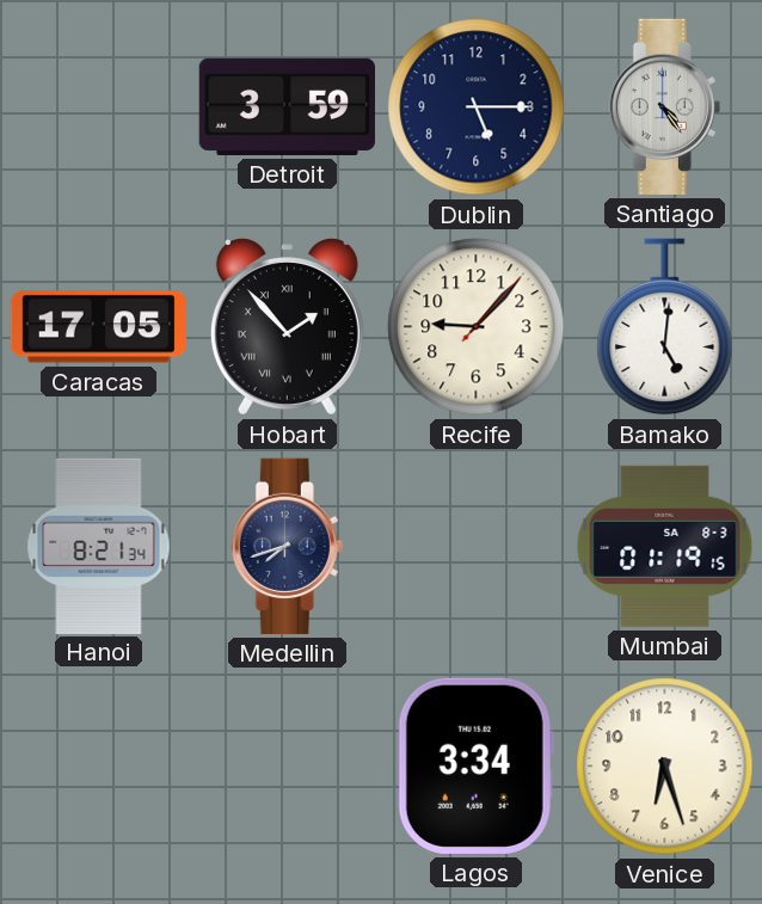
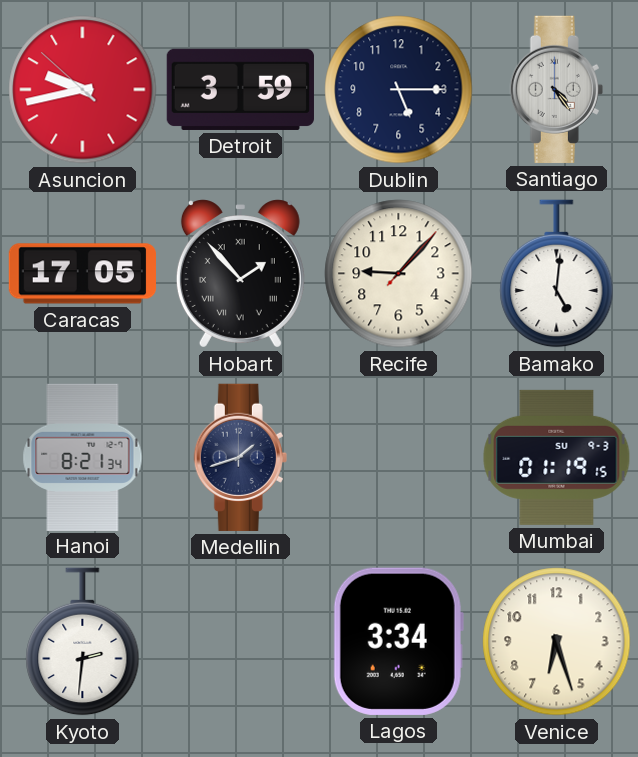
Asuncion: none -> 9:42 (83, 90)
Medellin: 7:42 -> 1:42 (240, 457)
Mumbai date: SA 8-3 -> SU 9-3 (557, 457)
Kyoto: none -> 2:31 (83, 642)
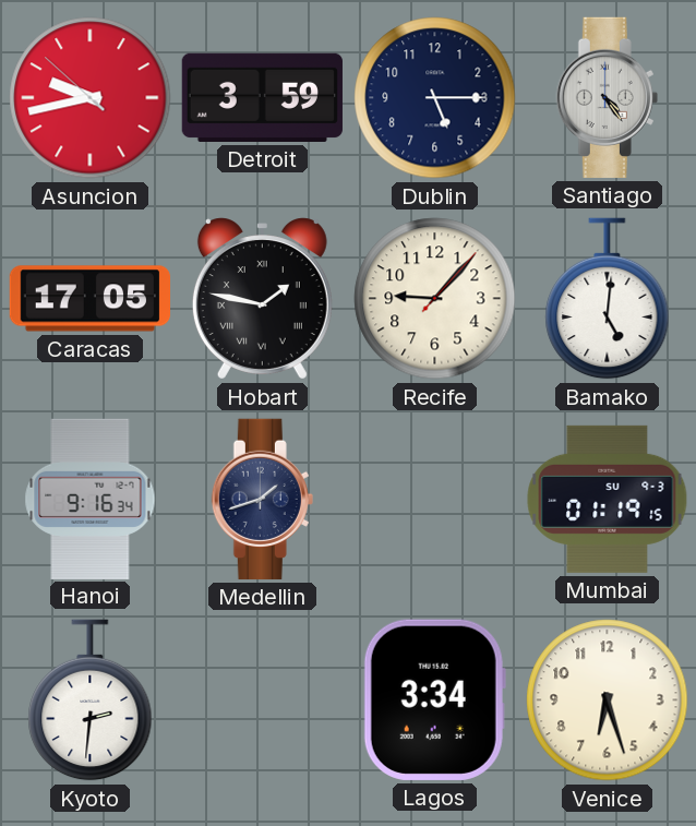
Hobart: 1:53 -> 1:47 (262, 299)
Hanoi: 8:21 -> 9:16 (91, 499)
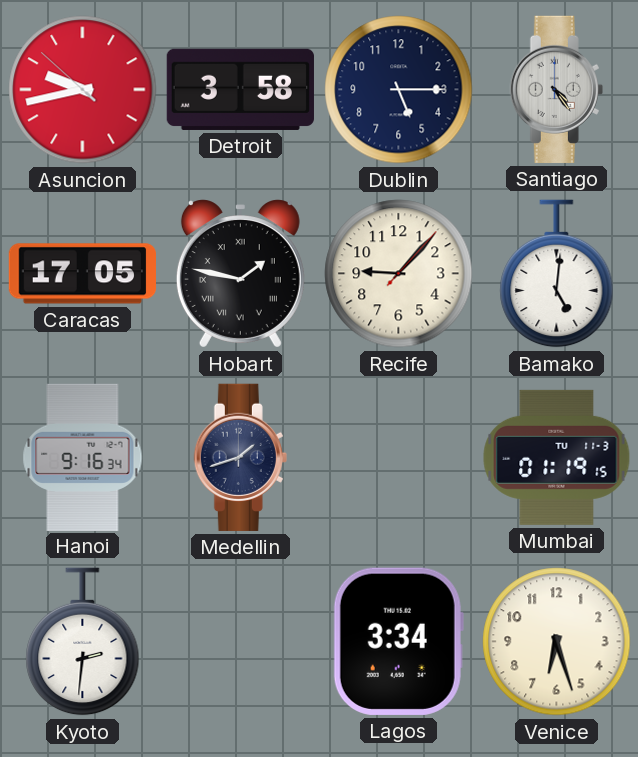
Detroit: 3:59 -> 3:58 (240, 89)
Mumbai date: SU 9-3 -> TU 11-3 (557, 457)
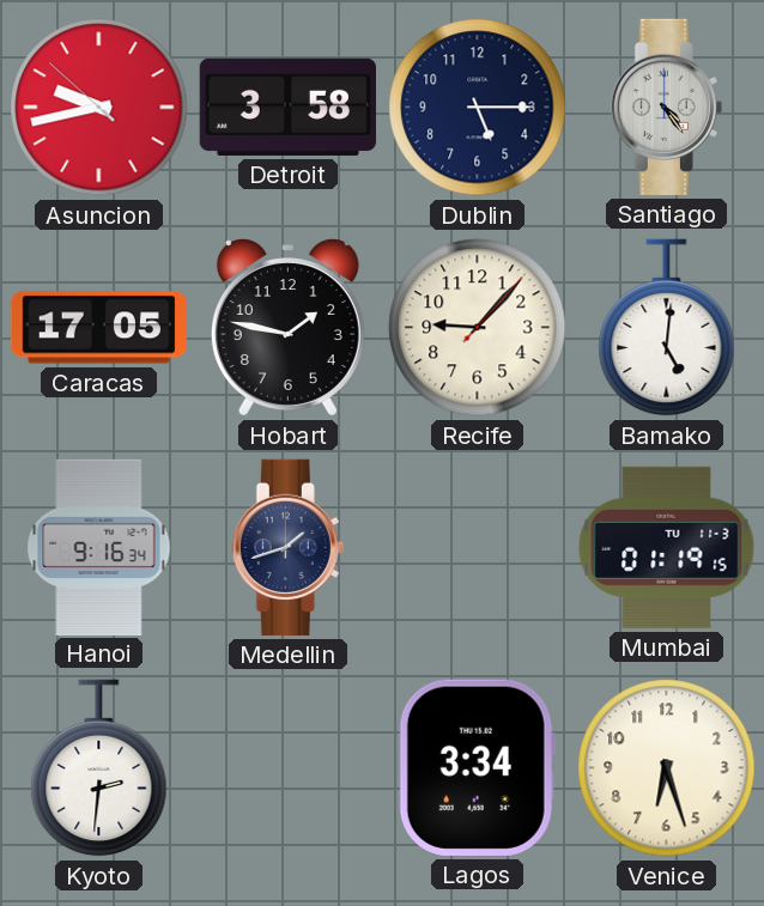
Hobart numerals: Roman -> Arabic (287, 328)
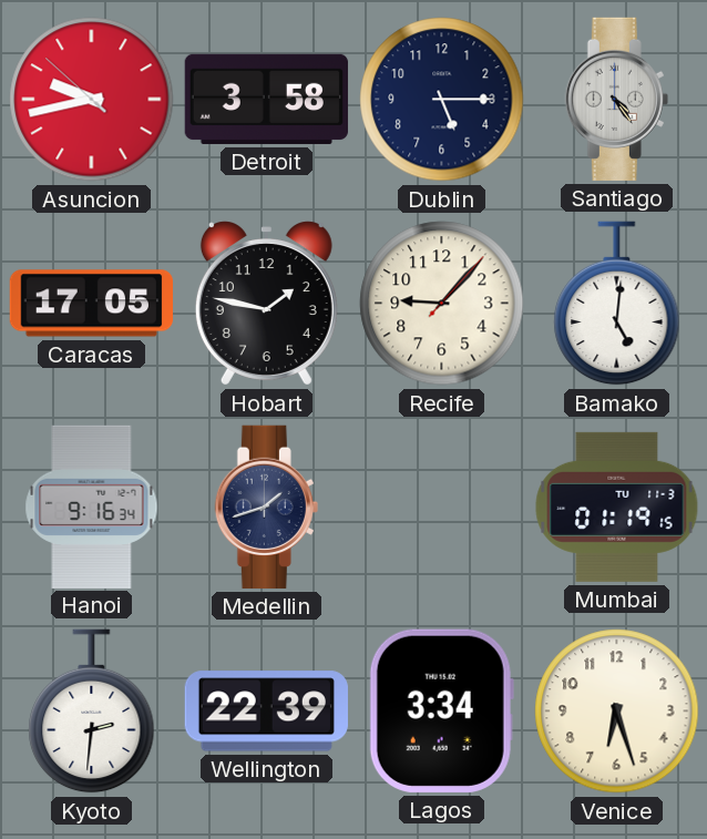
Wellington: none -> 22:39 (266, 712)
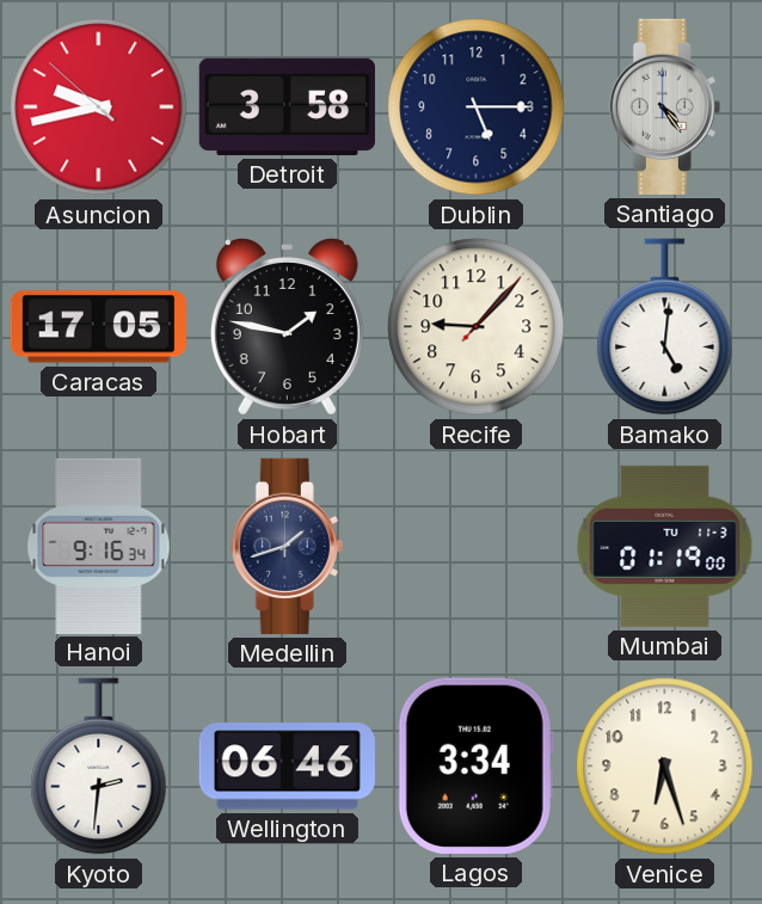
Mumbai: 01:19:15 -> 01:19:00 (665, 546)
Wellington: 22:39 -> 06:46 (287, 767)
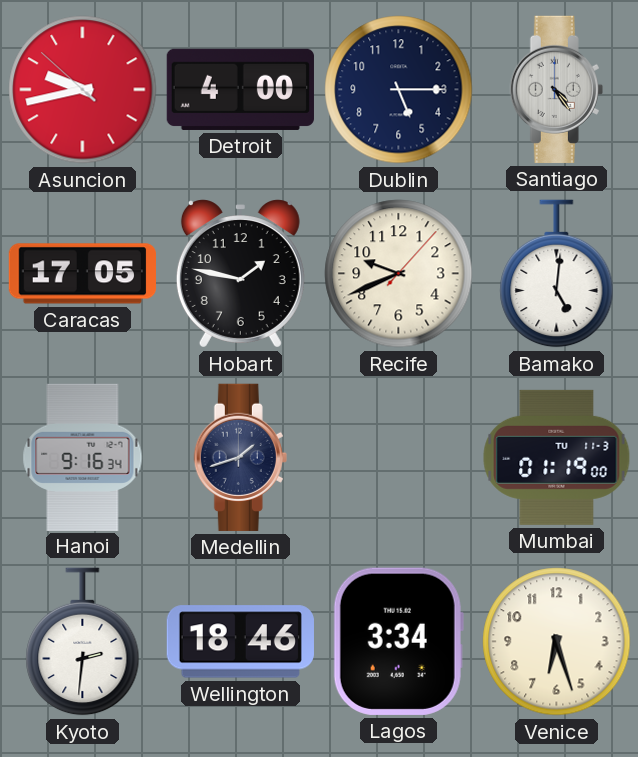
Detroit: 3:58 -> 4:00 (240, 89)
Recife: 9:07 -> 9:41 (399, 274)
Wellington: 06:46 -> 18:46 (240, 642)
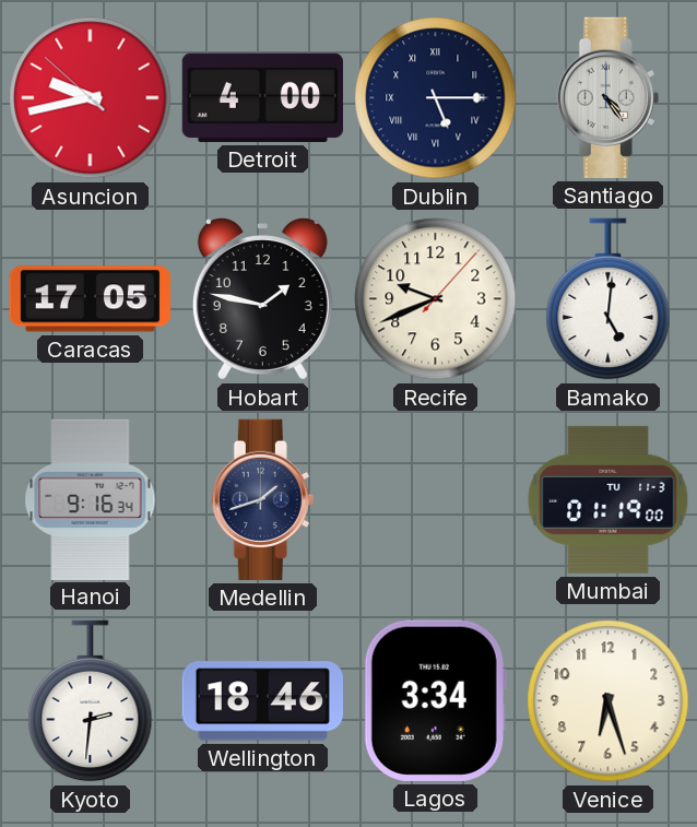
Dublin numerals: Arabic -> Roman (436, 98)
